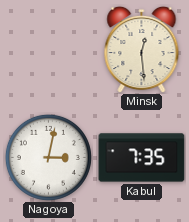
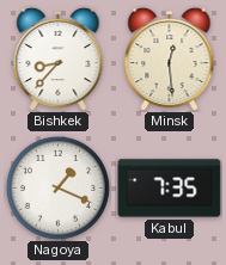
Bishkek: none -> 8:37 (59, 58)
Nagoya: 3:02 -> 1:19 (57, 187)
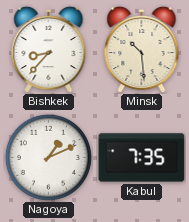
Minsk: 12:29 -> 10:29 (142, 49)
Nagoya: 1:19 -> 1:11 (48, 157)
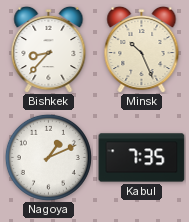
Minsk: 10:29 -> 10:26 (142, 49)
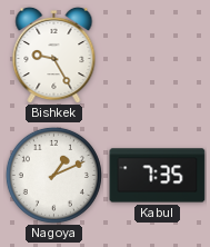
Bishkek: 8:37 -> 9:25 (54, 55)
Minsk: 10:26 -> none (142, 49)
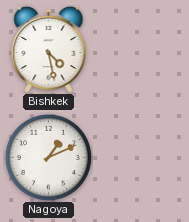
Bishkek: 9:25 -> 4:28 (49, 49)
Kabul: 7:35 -> none (158, 176)
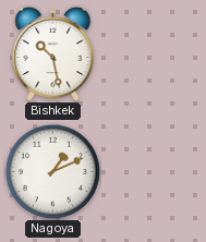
Bishkek: 4:28 -> 10:28 (53, 53)
